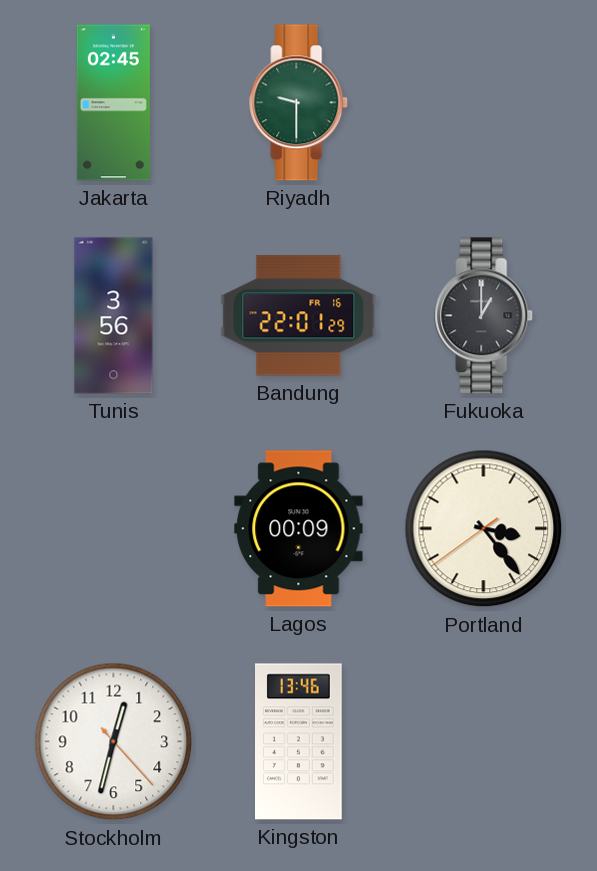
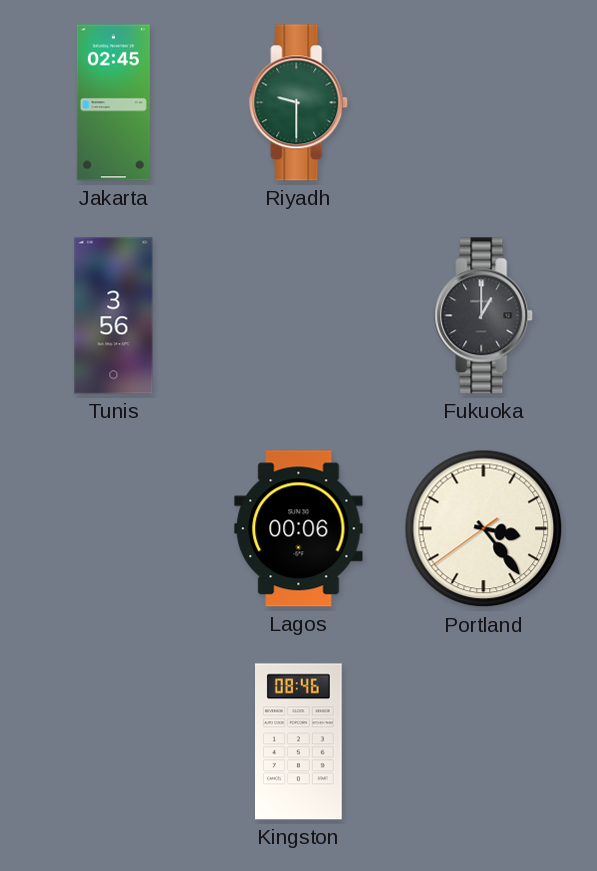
Bandung: 22:01 -> none (299, 316)
Lagos: 00:09 -> 00:06 (299, 529)
Stockholm: 12:32 -> none (114, 742)
Kingston: 13:46 -> 08:46 (299, 742)
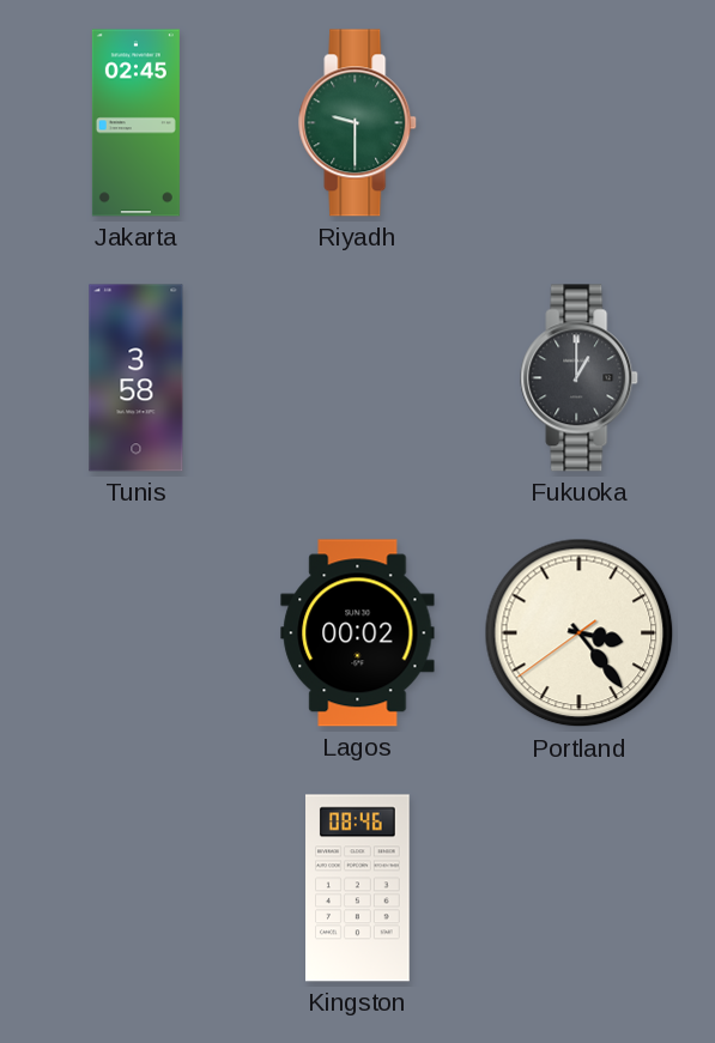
Tunis: 3:56 -> 3:58 (137, 378)
Lagos: 00:06 -> 00:02 (358, 633)
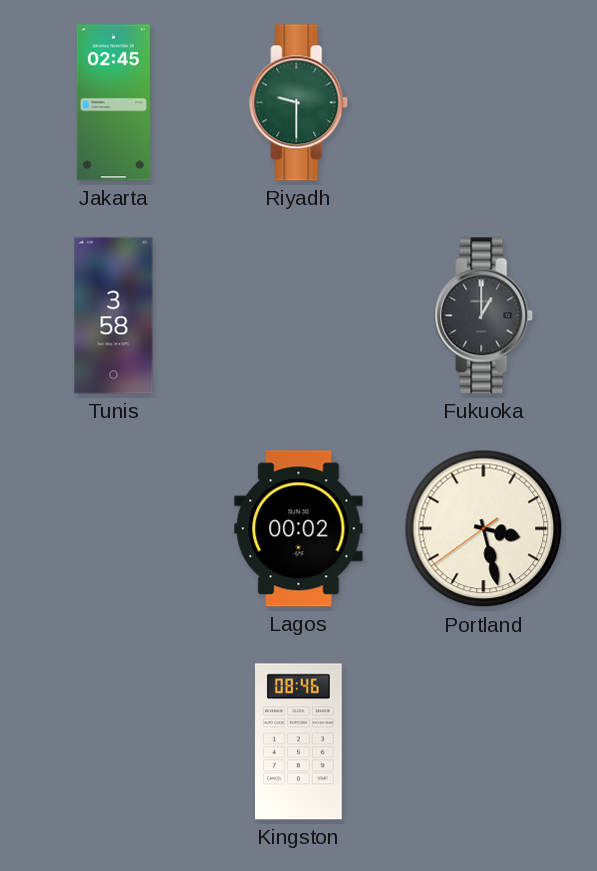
Portland: 3:23 -> 3:27 (484, 529)
